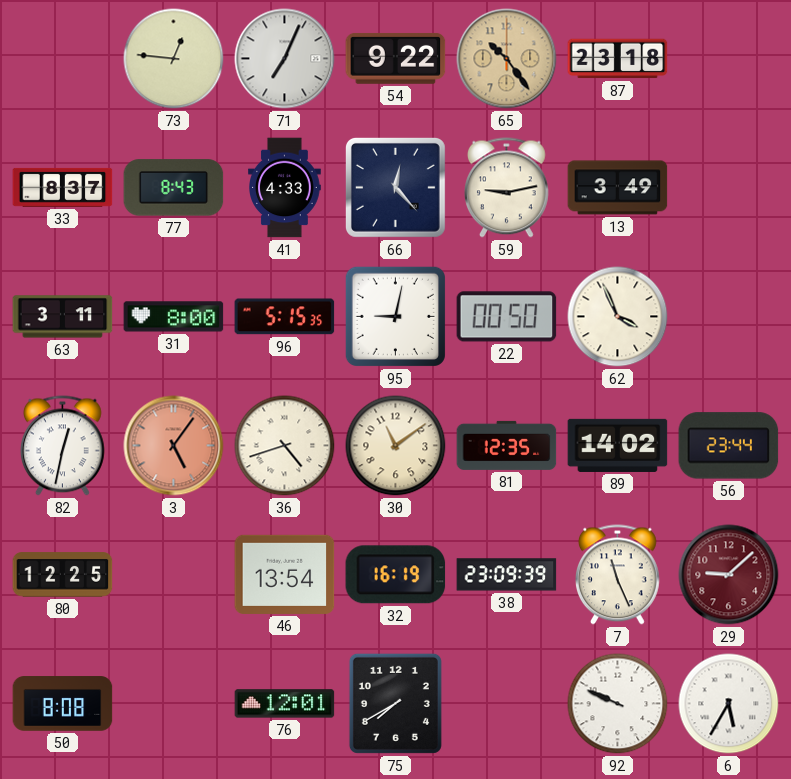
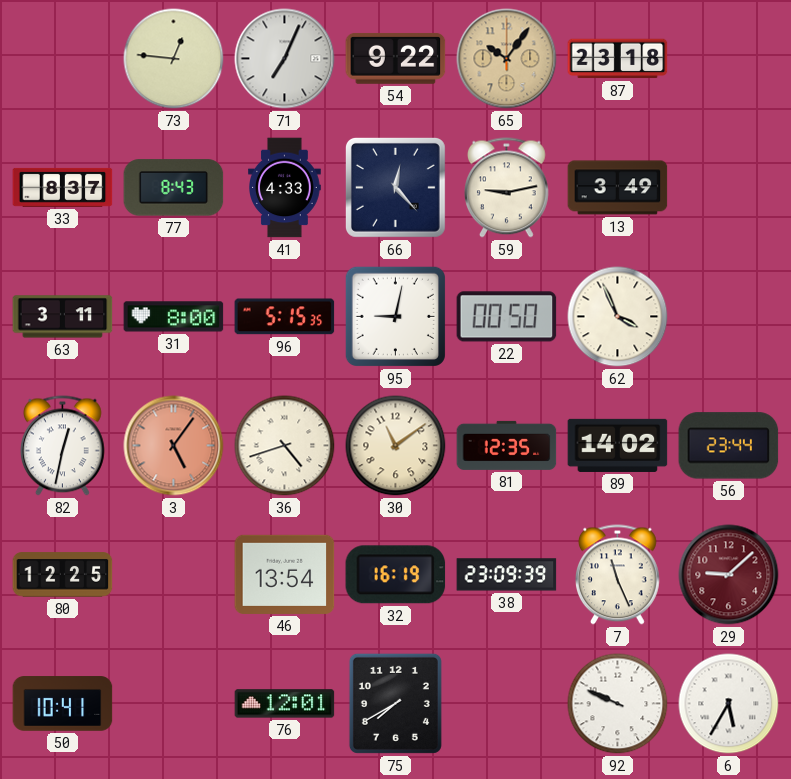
65: 10:24 -> 10:06 (507, 59)
50: 8:08 -> 10:41 (63, 704)
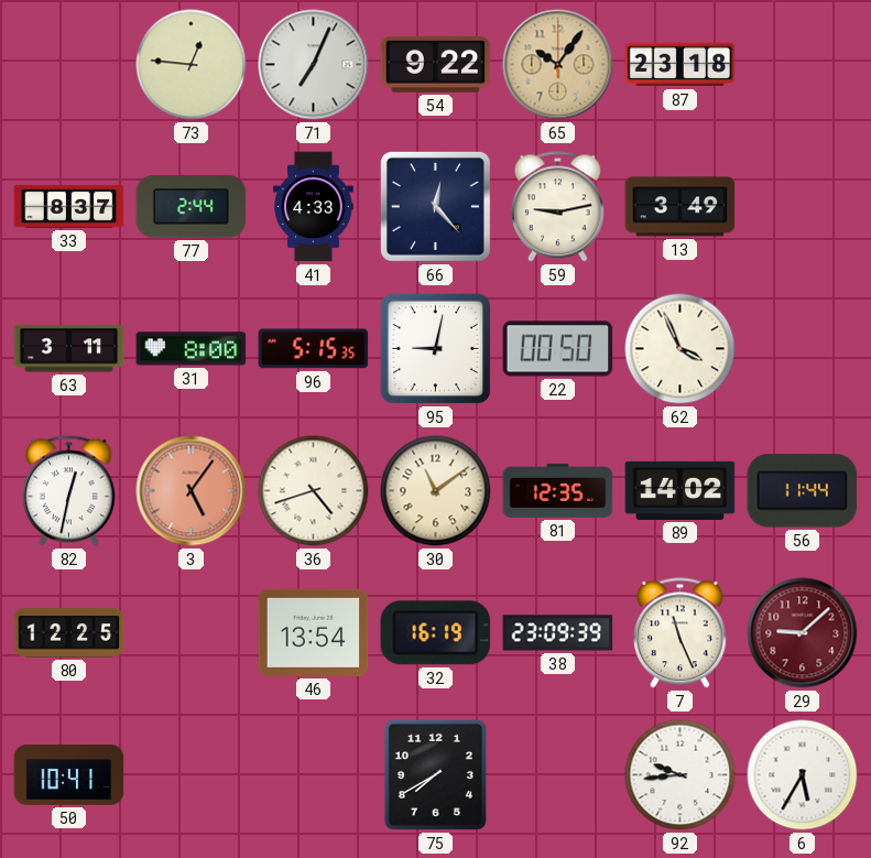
77: 8:43 -> 2:44 (192, 207)
56: 23:44 -> 11:44 (803, 491)
76: 12:01 -> none (285, 704)
92: 9:49 -> 9:44 (681, 775)
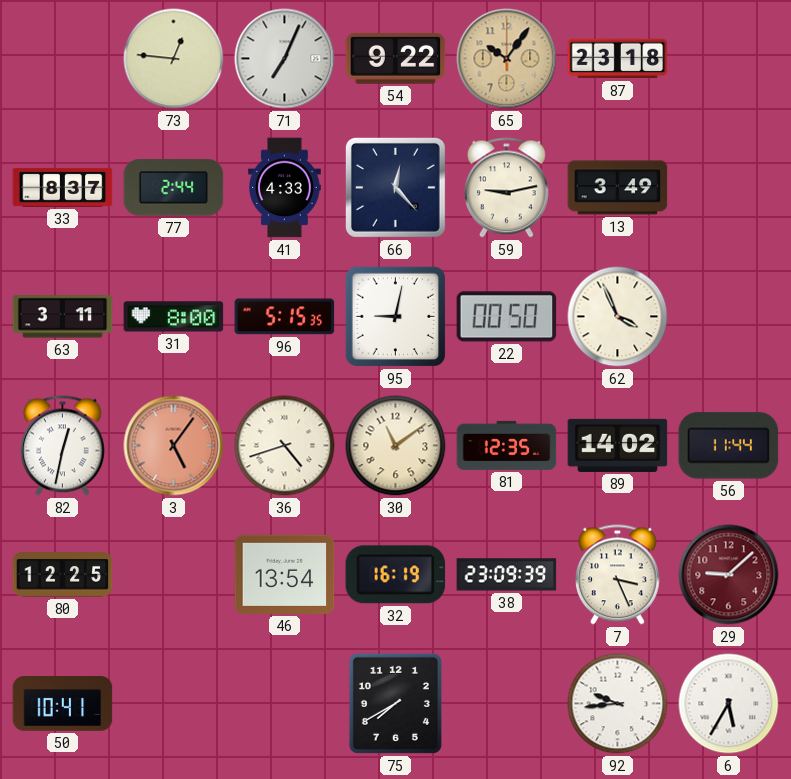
7: 11:26 -> 3:26 (617, 575)
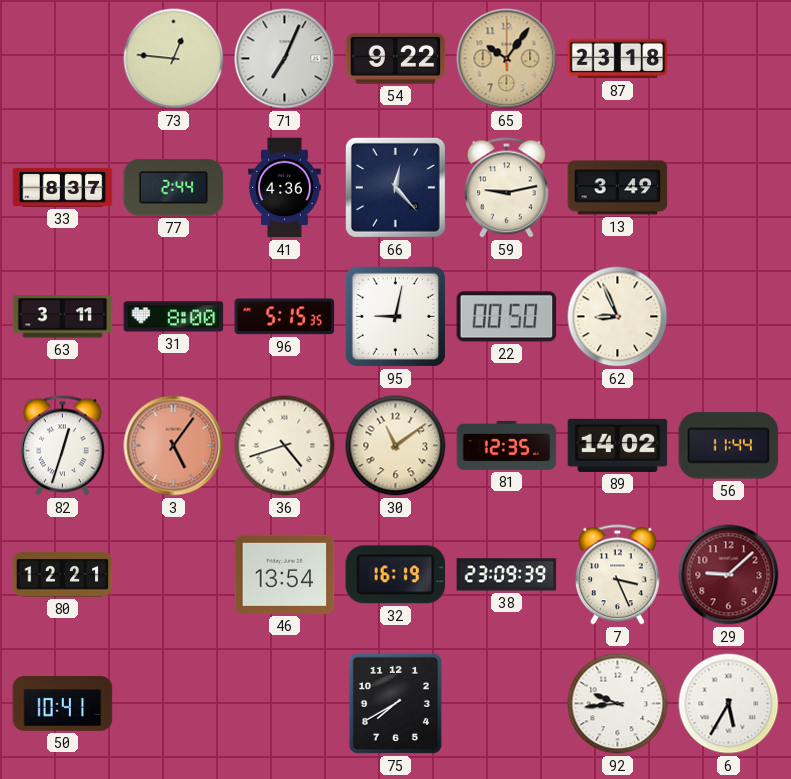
41: 4:33 -> 4:36 (285, 188)
62: 3:56 -> 8:56 (618, 317)
82: 12:32 -> 12:33 (62, 446)
80: 12:25 -> 12:21 (63, 575)
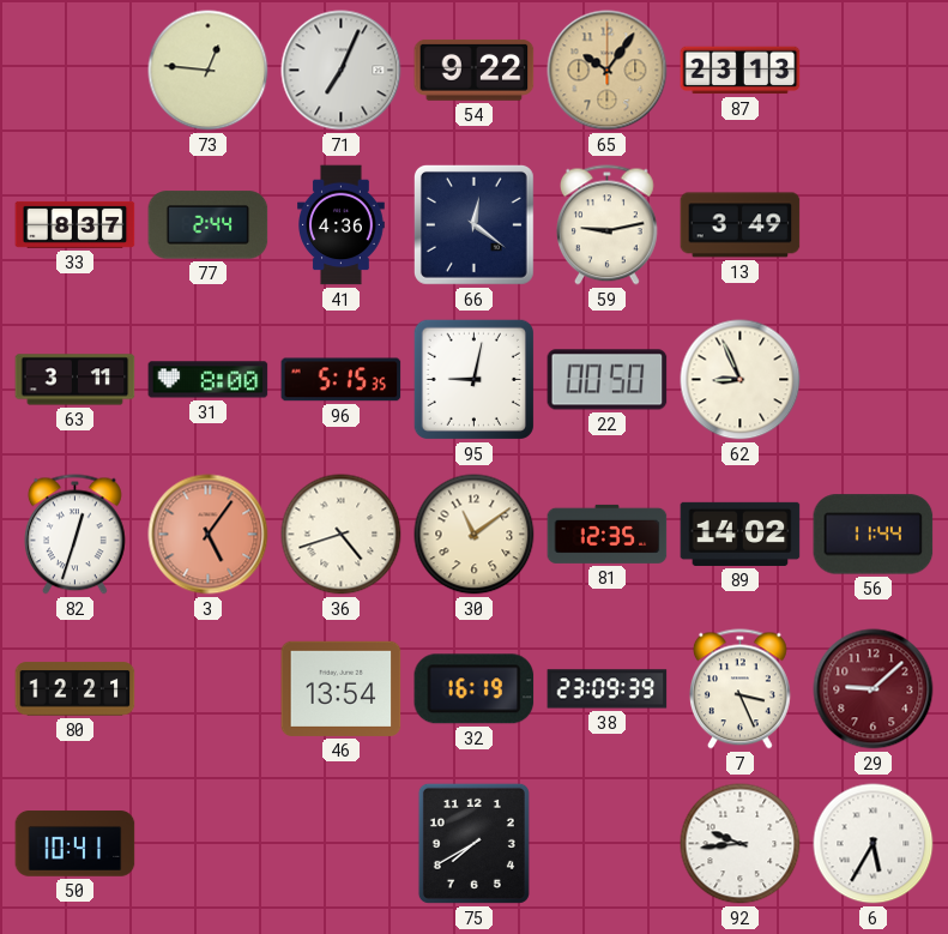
87: 23:18 -> 23:13 (741, 71)
66: 12:23 -> 12:21 (473, 224)
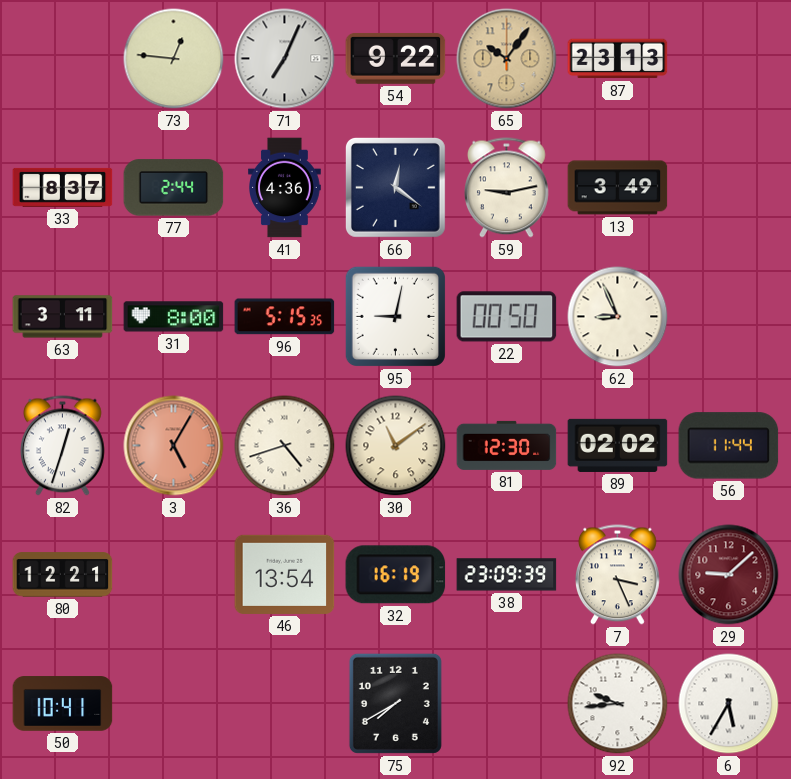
3: 5:06 -> 5:05 (174, 446)
81: 12:35 -> 12:30 (507, 445)
89: 14:02 -> 02:02 (618, 445)
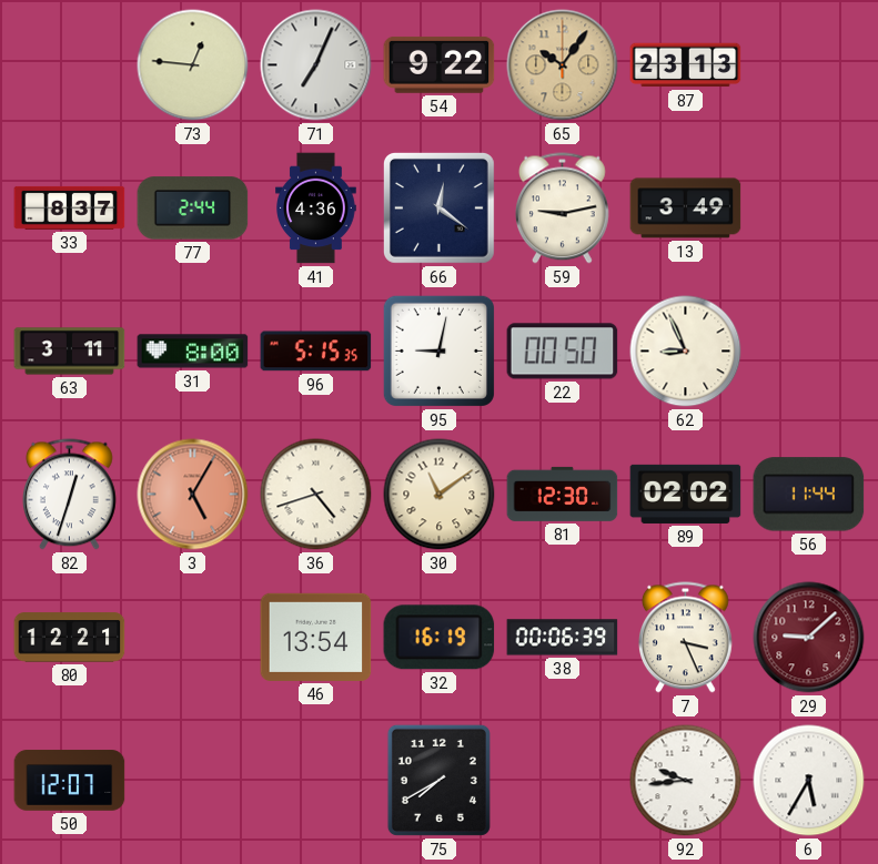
38: 23:09 -> 00:06 (563, 638)
50: 10:41 -> 12:07 (70, 781)
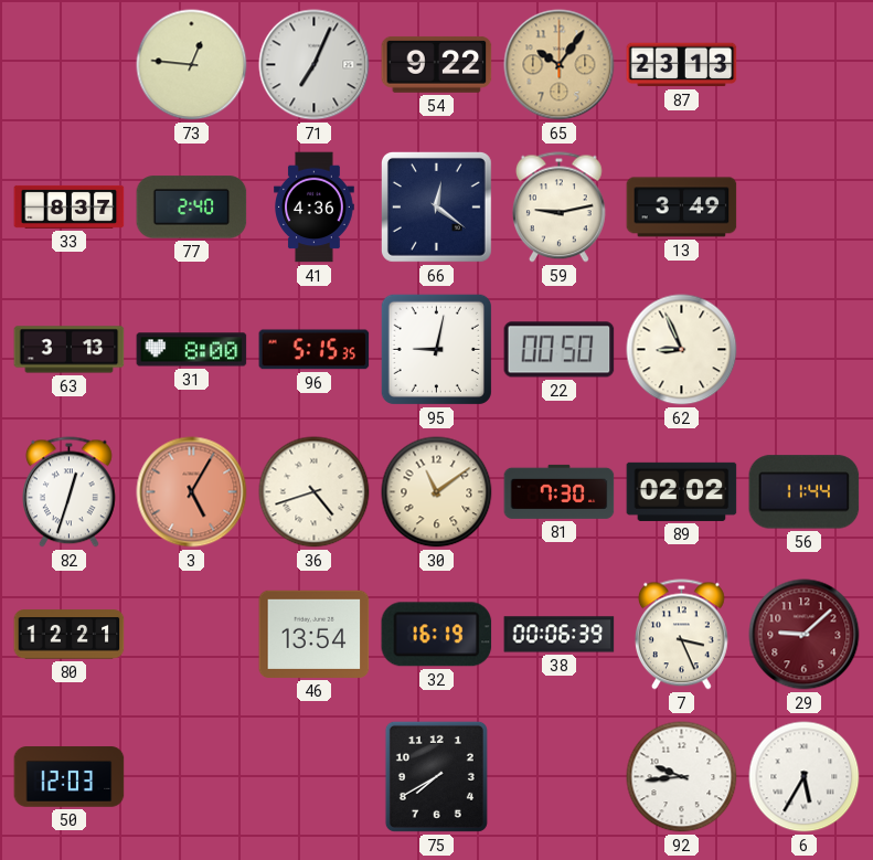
77: 2:44 -> 2:40 (192, 208)
63: 3:11 -> 3:13 (70, 350)
81: 12:30 -> 7:30 (560, 491)
50: 12:07 -> 12:03 (70, 777)
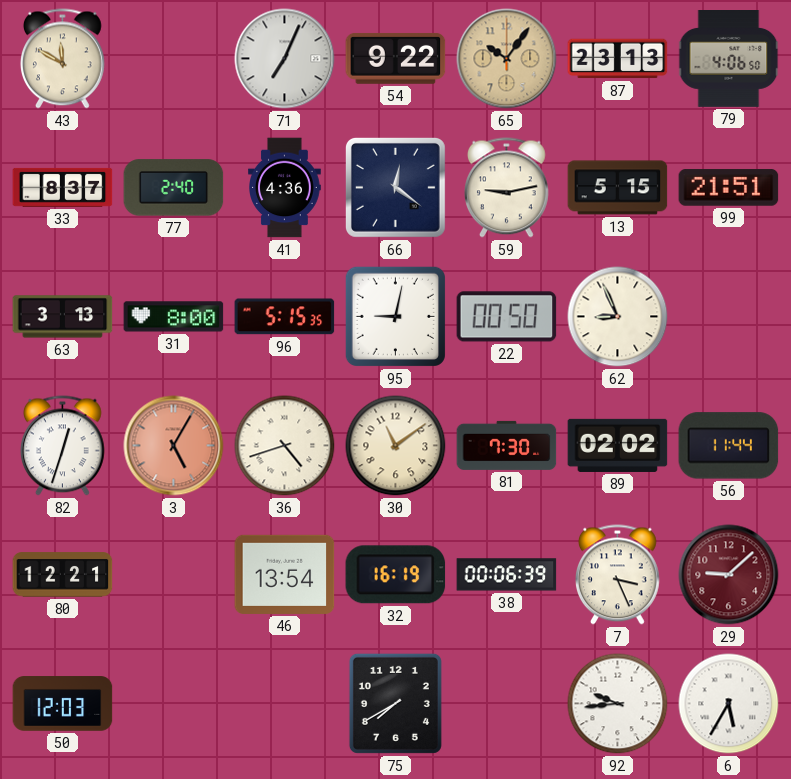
43: none -> 11:50 (62, 59)
73: 12:46 -> none (192, 65)
79: none -> 4:06 (729, 59)
13: 3:49 -> 5:15 (618, 188)
99: none -> 21:51 (729, 188)
